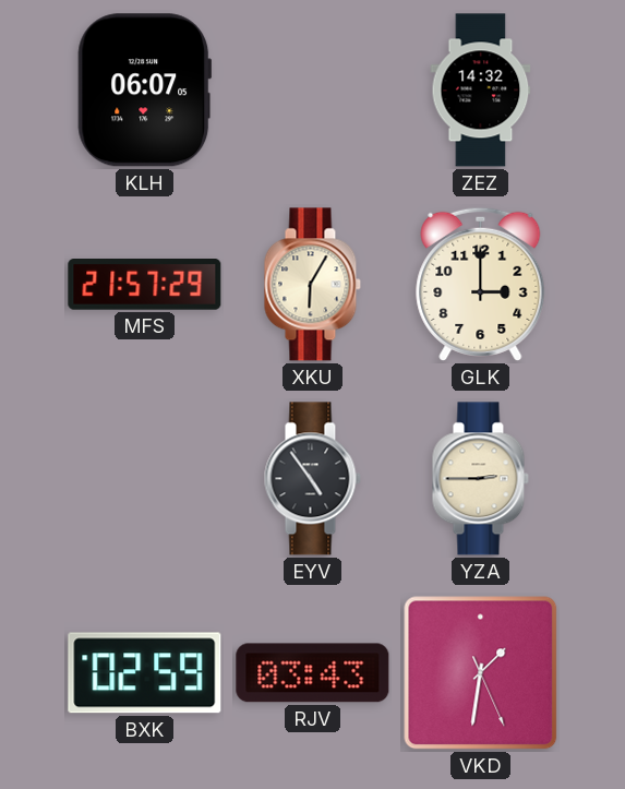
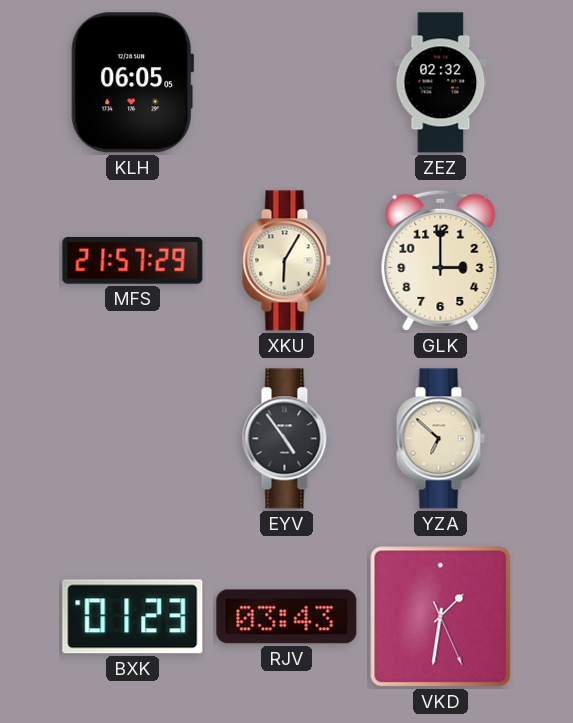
KLH: 06:07 -> 06:05 (133, 83)
ZEZ: 14:32 -> 02:32 (441, 83)
YZA: 2:45 -> 6:52 (440, 439)
BXK: 02:59 -> 01:23 (133, 617)
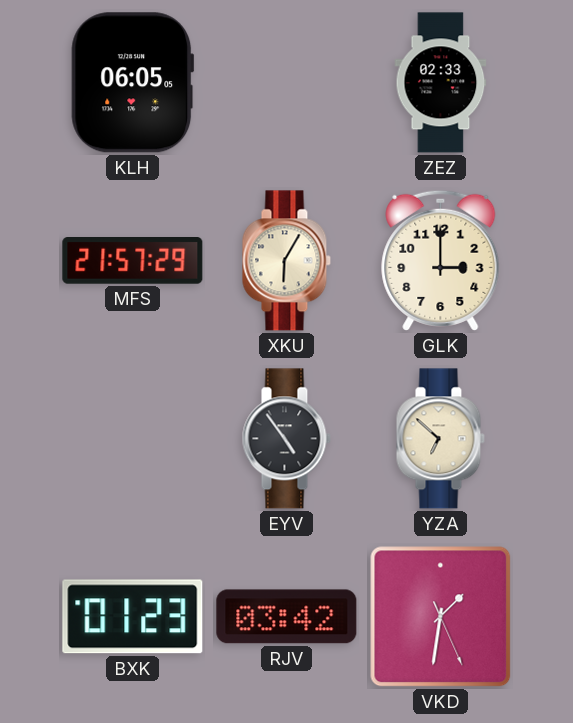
ZEZ: 02:32 -> 02:33 (441, 83)
RJV: 03:43 -> 03:42 (287, 617)
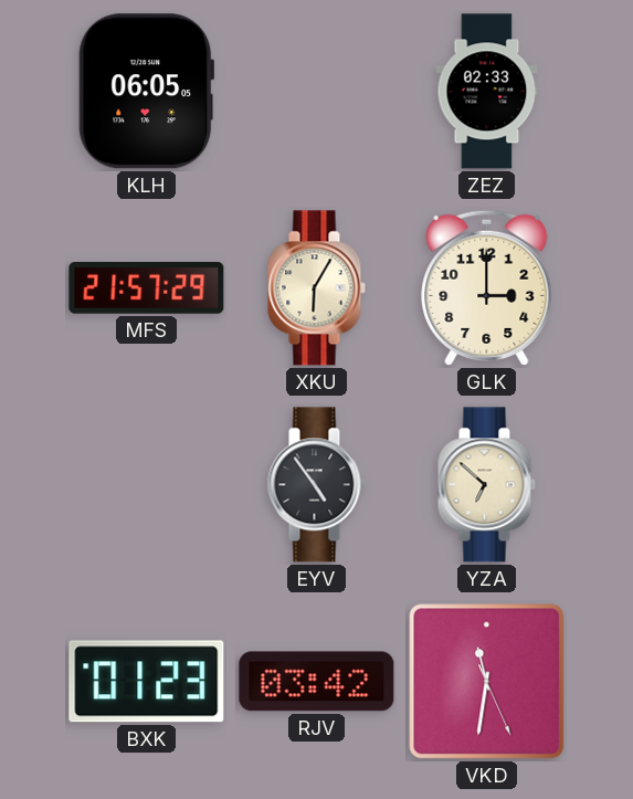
VKD: 1:31 -> 11:31 (487, 682)
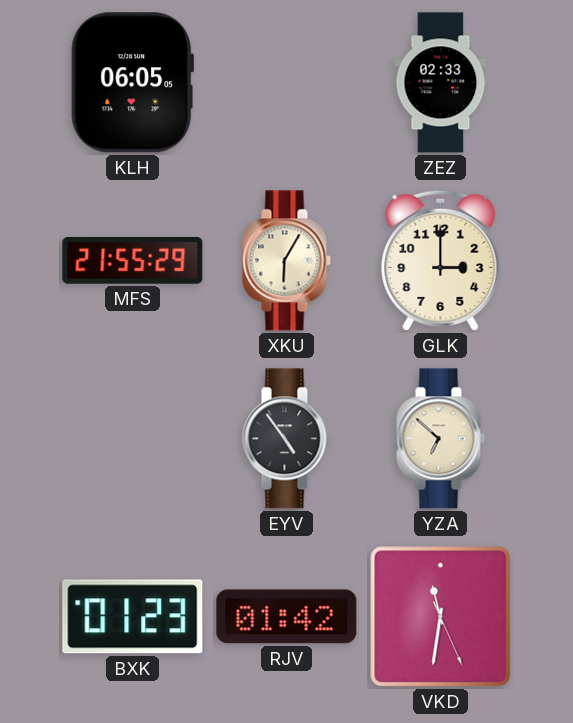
MFS: 21:57 -> 21:55 (133, 261)
RJV: 03:42 -> 01:42 (287, 617)
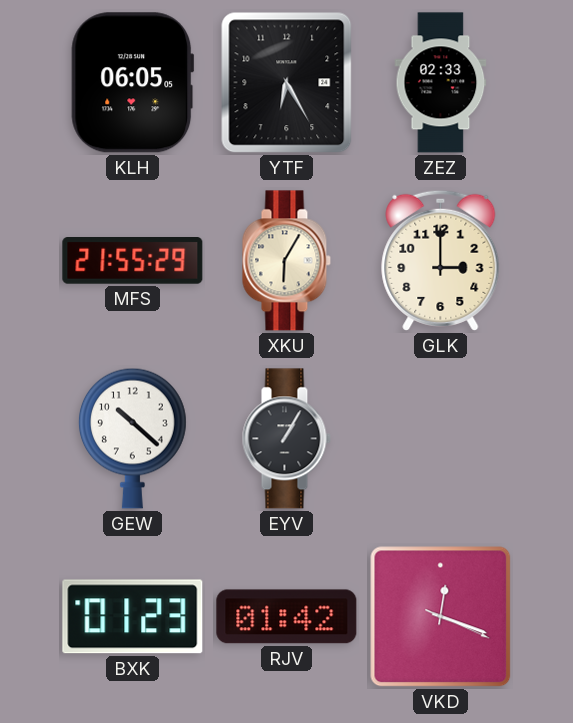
YTF: none -> 6:25 (287, 83)
GEW: none -> 10:22 (132, 438)
EYV: 4:54 -> 1:05 (286, 439)
YZA: 6:52 -> none (440, 439)
VKD: 11:31 -> 12:18 (441, 617)
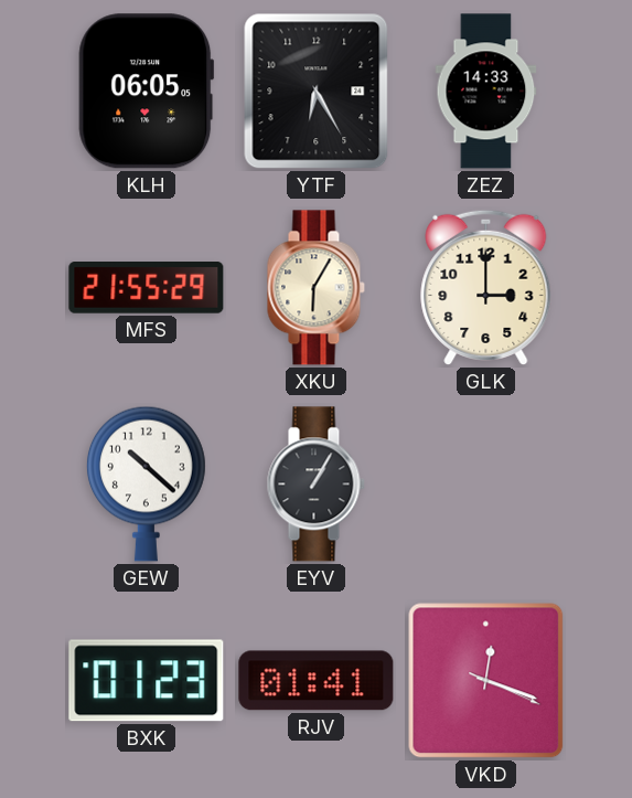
ZEZ: 02:33 -> 14:33 (486, 92)
RJV: 01:42 -> 01:41 (317, 681)
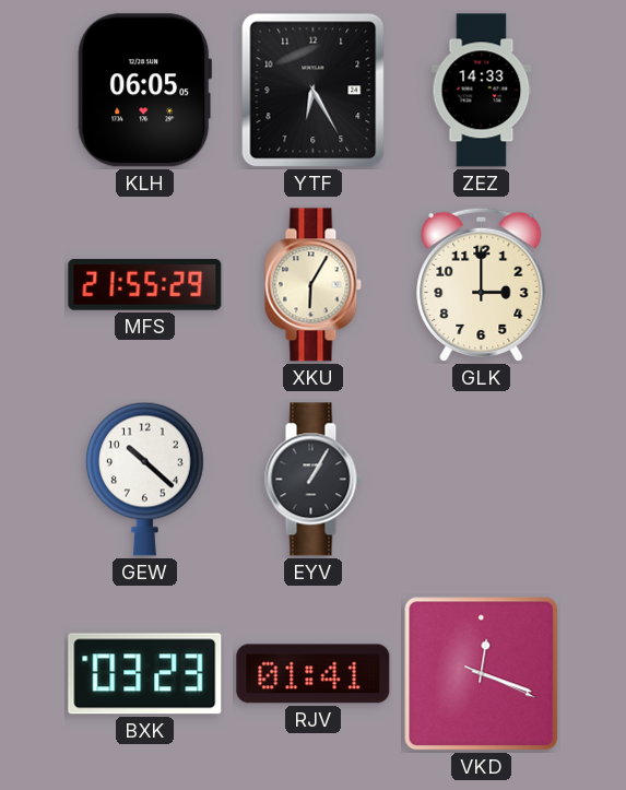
BXK: 01:23 -> 03:23 (145, 674)
